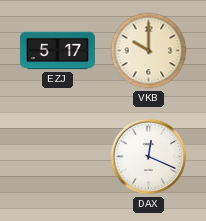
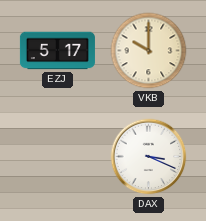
DAX: 12:19 -> 3:19 (149, 157)
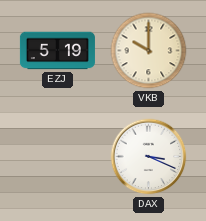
EZJ: 5:17 -> 5:19 (57, 51)
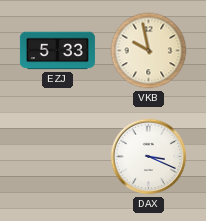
EZJ: 5:19 -> 5:33 (57, 51)
VKB: 10:00 -> 9:58 (149, 51)
